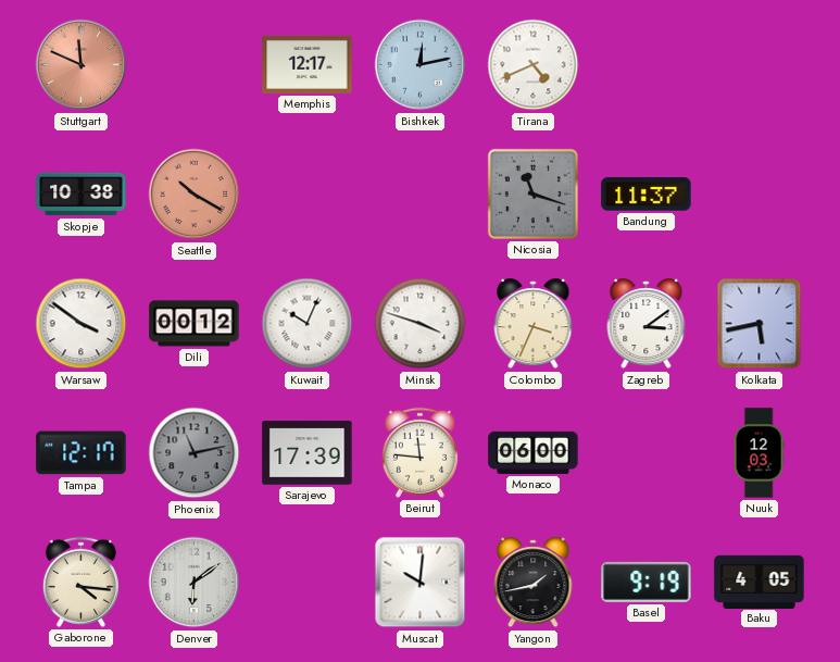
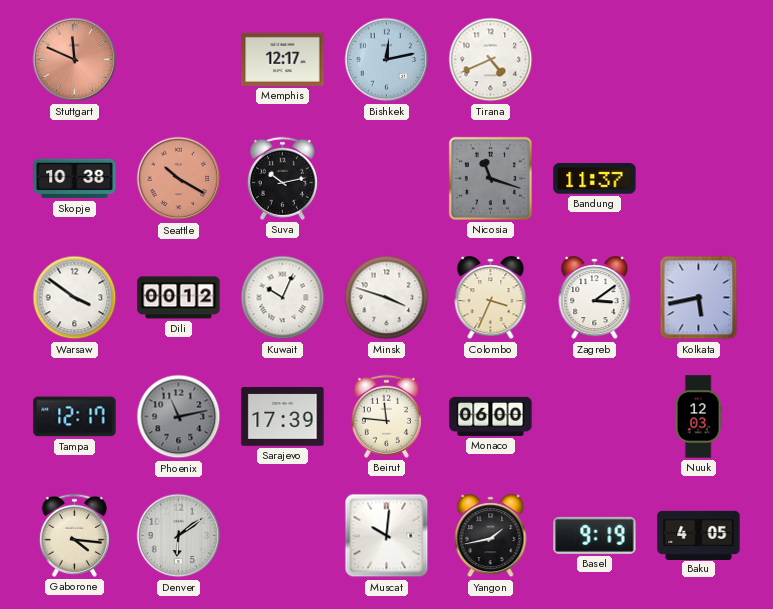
Suva: none -> 10:13 (282, 178)
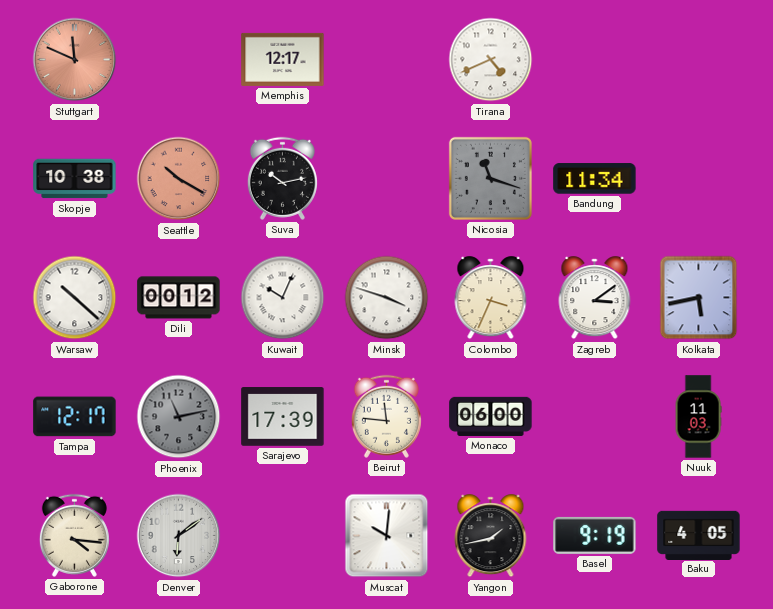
Bishkek: 12:13 -> none (387, 60)
Bandung: 11:37 -> 11:34 (595, 179)
Warsaw: 3:51 -> 10:22 (75, 298)
Nuuk: 12:03 -> 11:03 (698, 417)
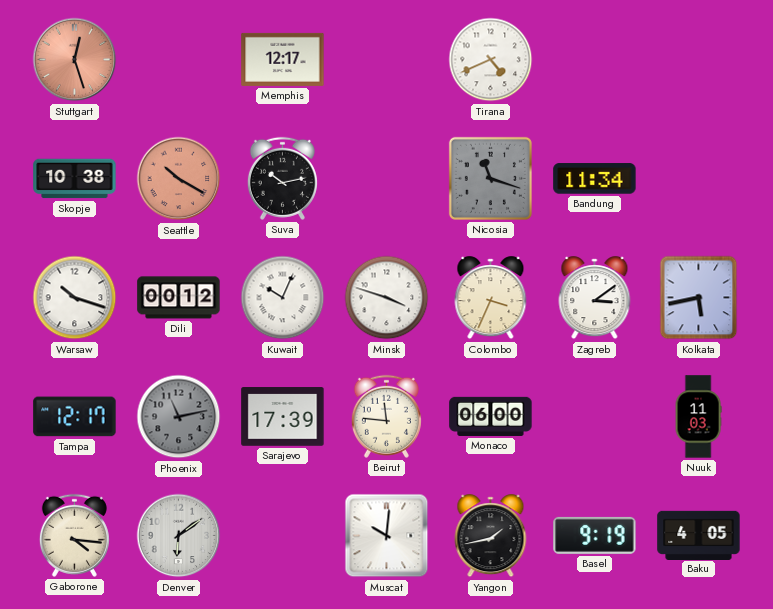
Stuttgart: 11:49 -> 12:27 (75, 60)
Warsaw: 10:22 -> 10:18 (75, 298)
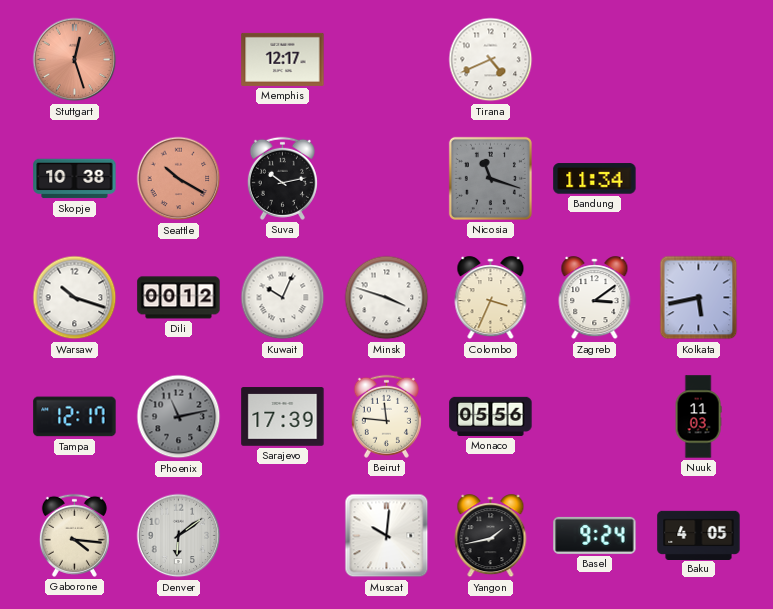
Monaco: 06:00 -> 05:56 (491, 416)
Basel: 9:19 -> 9:24 (595, 535)
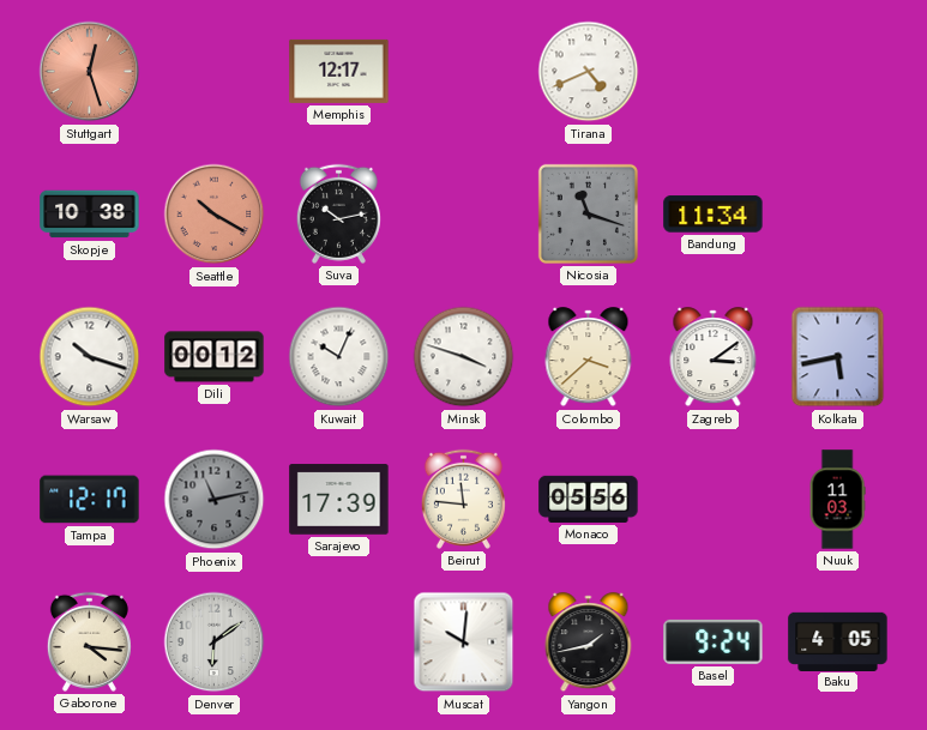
Colombo: 3:34 -> 3:38 (589, 357)
